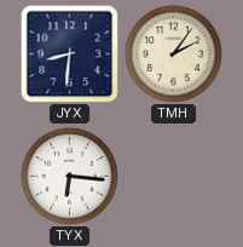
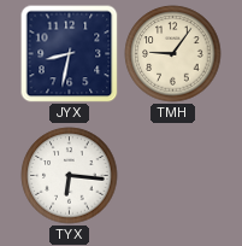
JYX: 8:31 -> 8:32 (70, 54)
TMH: 2:06 -> 9:06 (173, 54)
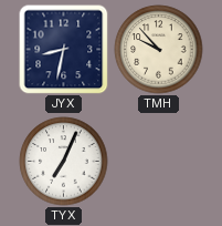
TMH: 9:06 -> 9:53 (159, 50)
TYX: 6:16 -> 7:04 (64, 162)
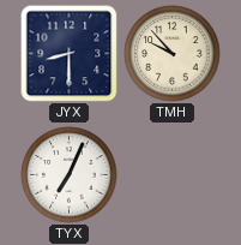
JYX: 8:32 -> 8:30 (70, 54)
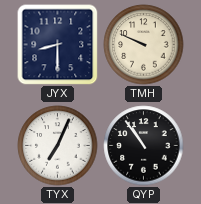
TMH: 9:53 -> 9:49 (144, 45)
QYP: none -> 10:54 (144, 146)
